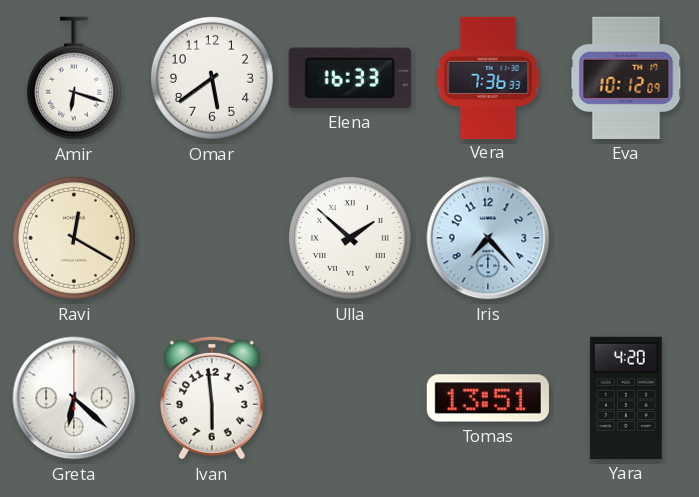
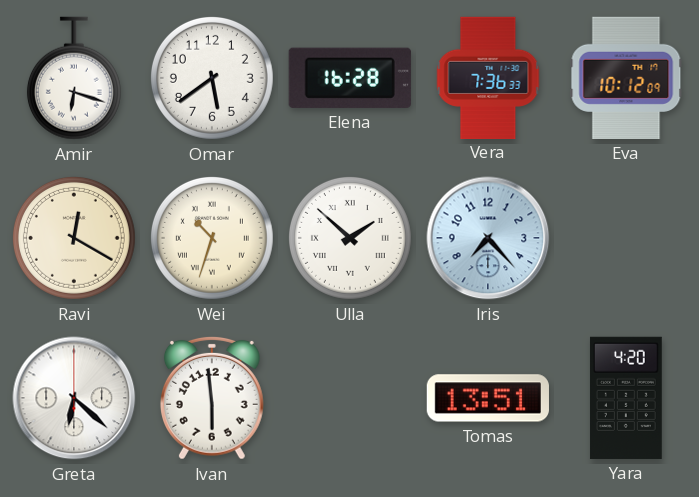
Elena: 16:33 -> 16:28 (350, 78)
Wei: none -> 10:33 (212, 238)
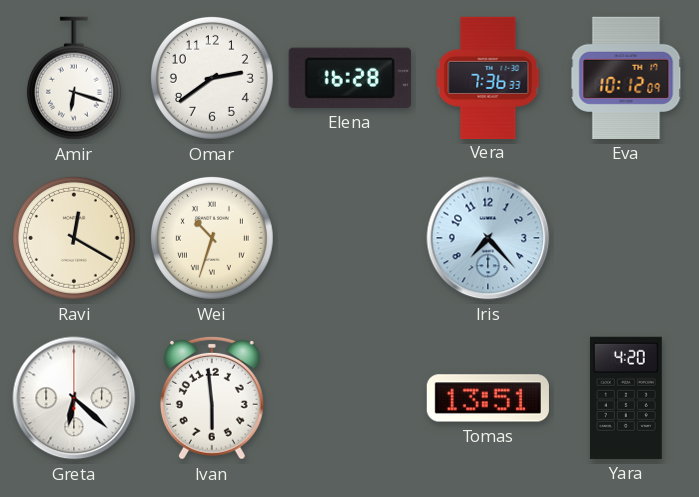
Omar: 5:39 -> 2:39 (212, 78)
Ulla: 1:52 -> none (350, 238)
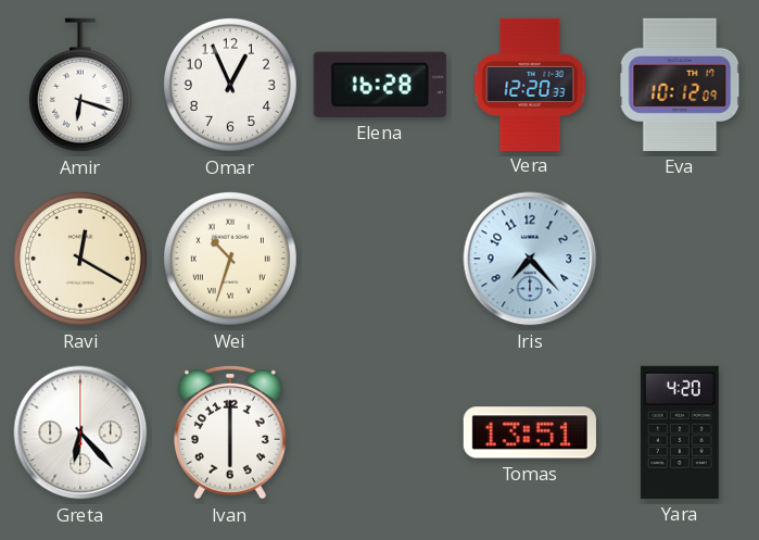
Omar: 2:39 -> 12:56 (230, 85)
Vera: 7:36 -> 12:20 (530, 84)
Greta: 6:22 -> 6:23 (80, 432)
Ivan: 5:59 -> 6:00 (230, 432)
